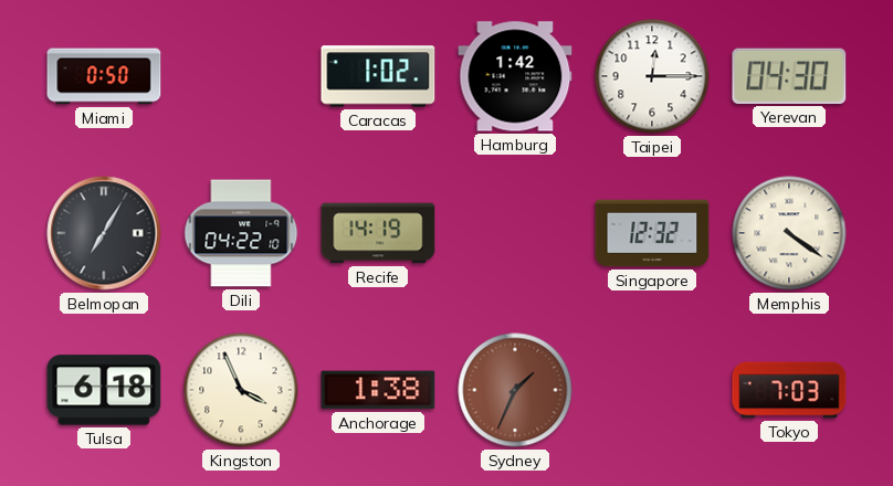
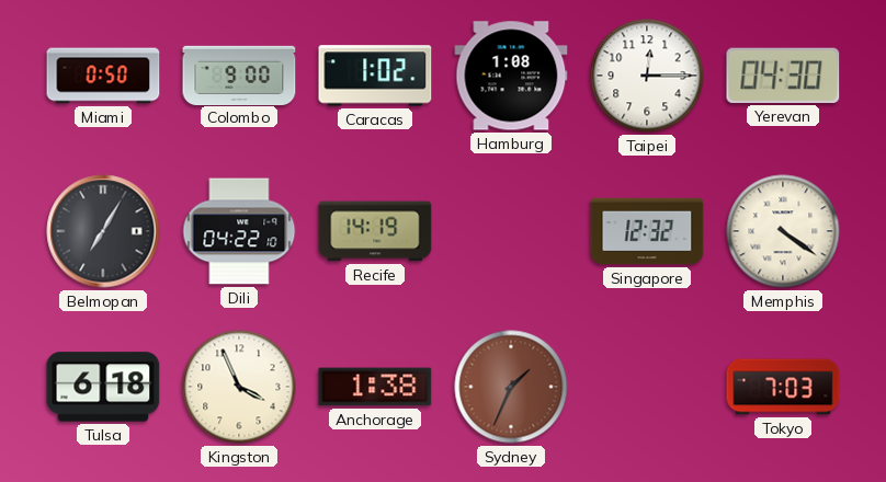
Colombo: none -> 9:00 (239, 74)
Hamburg: 1:42 -> 1:08 (511, 76)
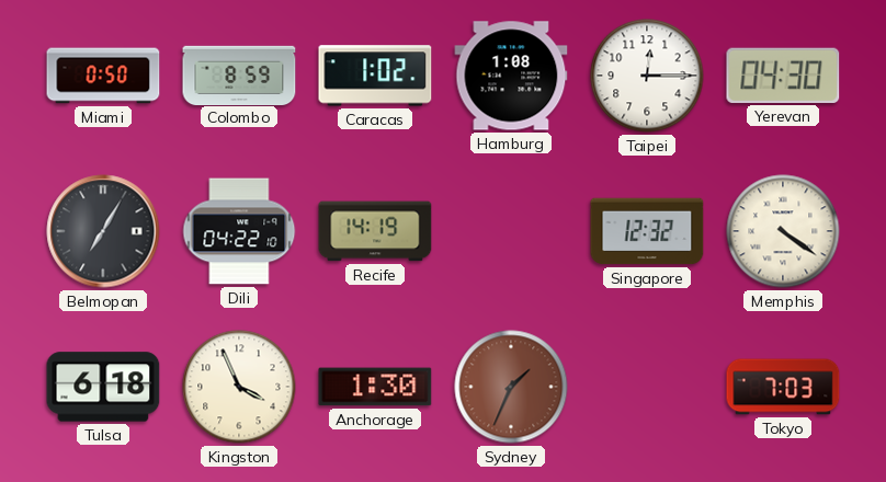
Colombo: 9:00 -> 8:59 (239, 74)
Anchorage: 1:38 -> 1:30 (375, 387)
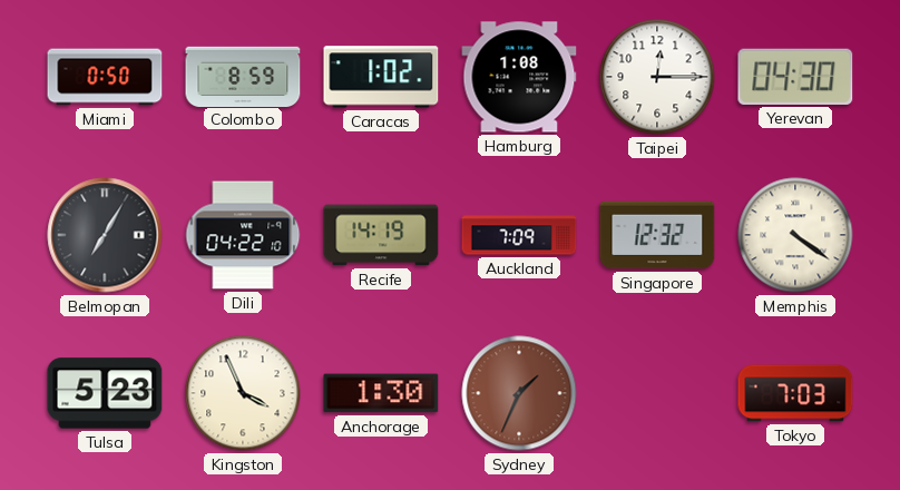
Auckland: none -> 7:09 (519, 235)
Tulsa: 6:18 -> 5:23 (105, 393)
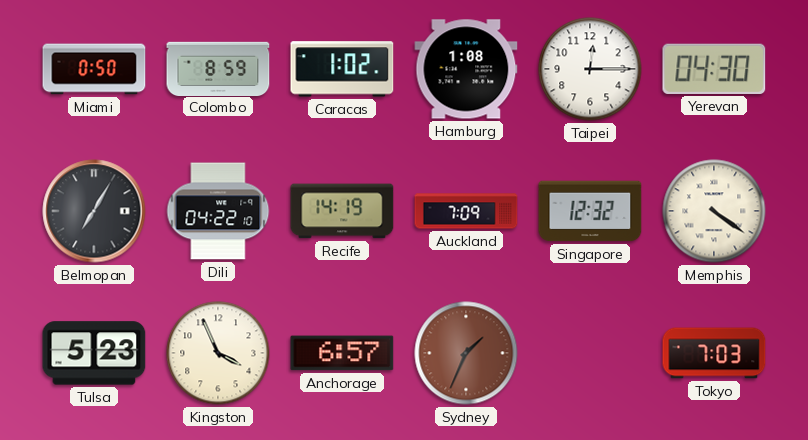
Anchorage: 1:30 -> 6:57 (342, 353)
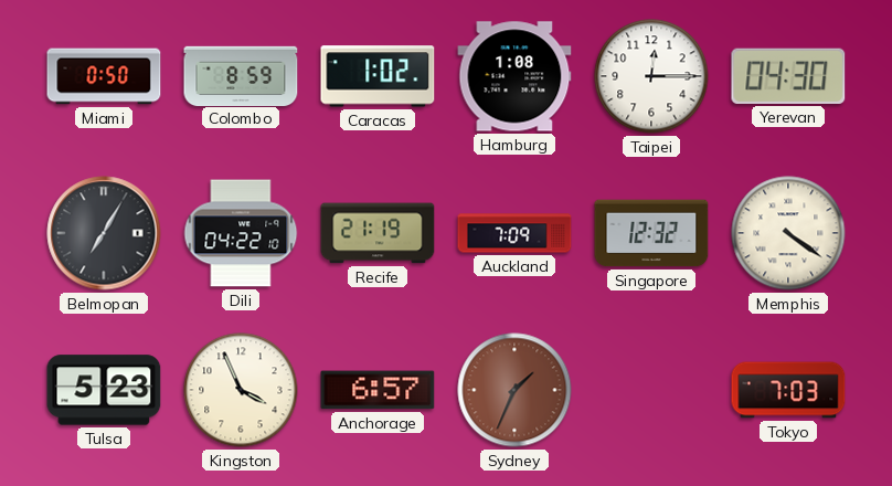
Recife: 14:19 -> 21:19 (378, 233)
